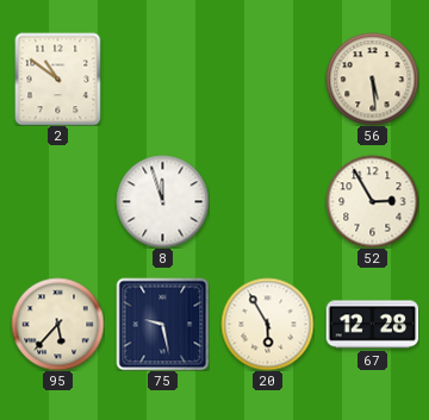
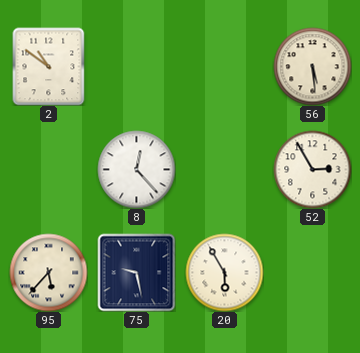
8: 11:57 -> 12:23 (136, 169)
67: 12:28 -> none (372, 325)
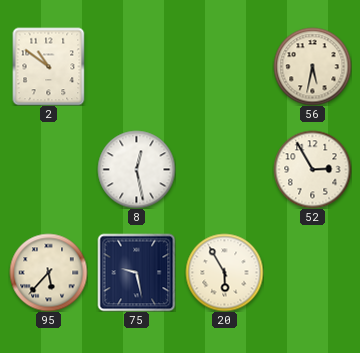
56: 5:29 -> 5:32 (312, 66)
8: 12:23 -> 12:28 (136, 169)
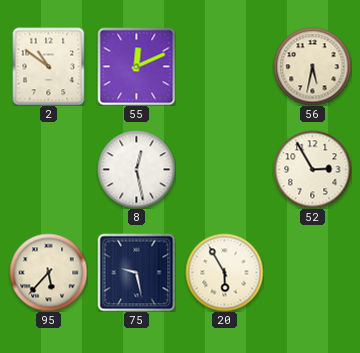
55: none -> 12:11 (136, 66)
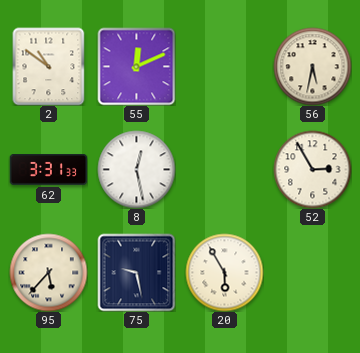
62: none -> 3:31 (48, 170)
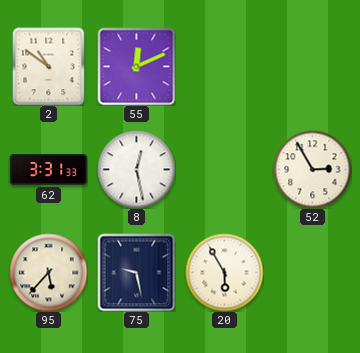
56: 5:32 -> none (312, 66)
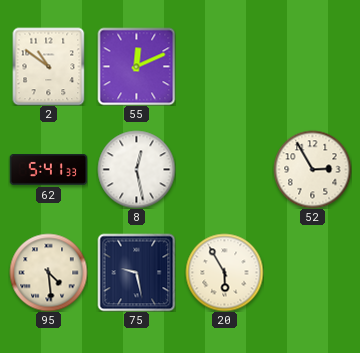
62: 3:31 -> 5:41 (48, 170)
95: 5:37 -> 4:29 (48, 272)
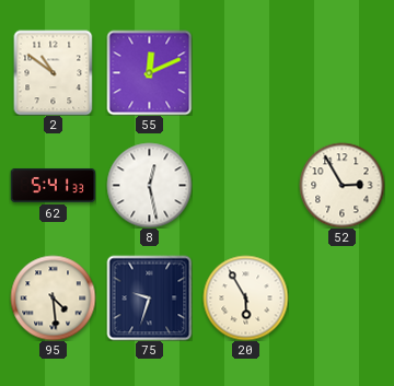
75: 9:28 -> 9:33 (149, 297)
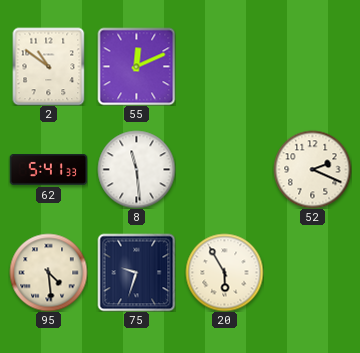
8: 12:28 -> 11:29 (136, 169)
52: 2:55 -> 2:19 (312, 169)
